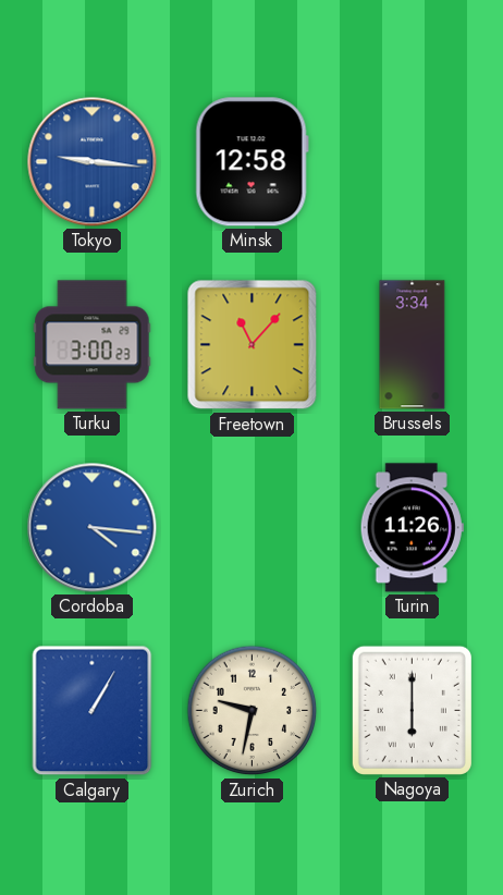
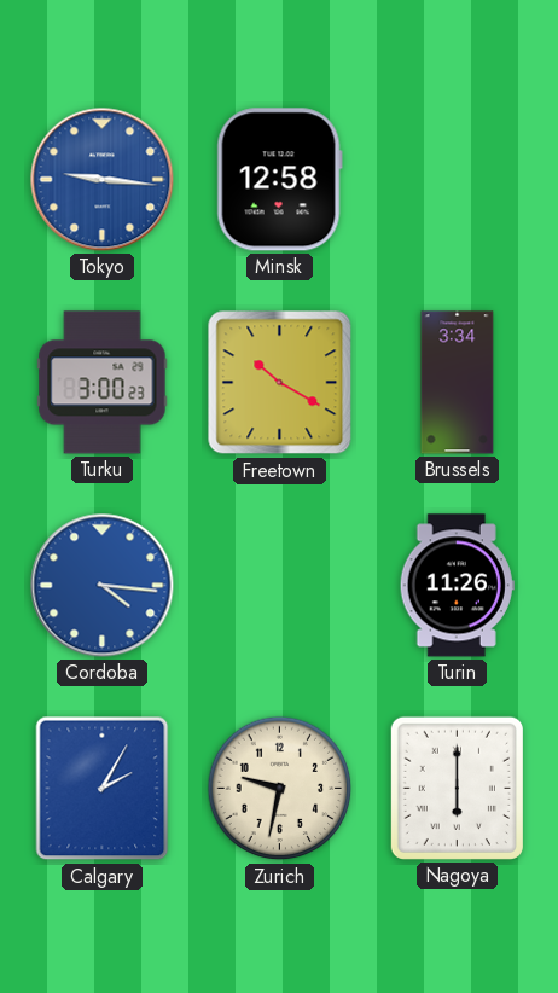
Freetown: 11:07 -> 10:20 (280, 383)
Calgary: 1:05 -> 2:05 (103, 789)
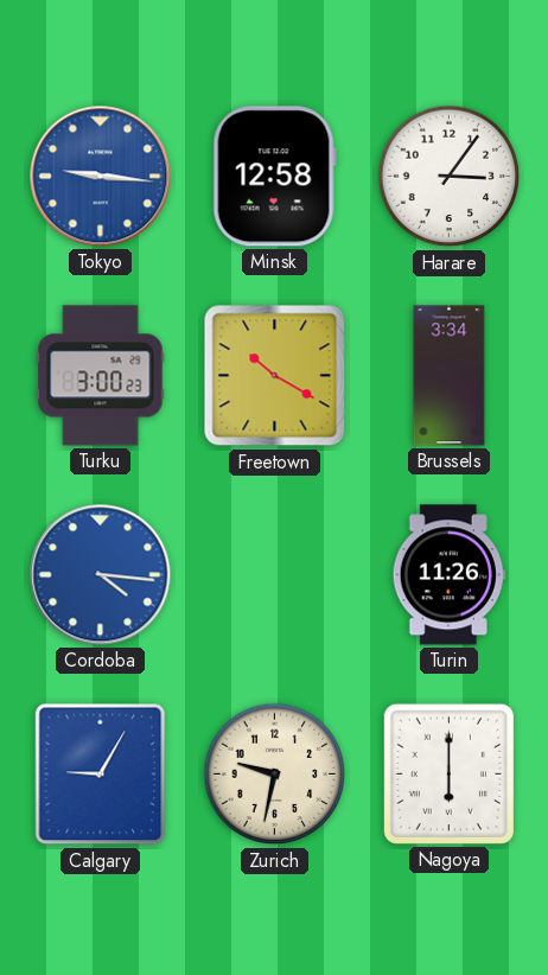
Harare: none -> 3:06 (450, 177)
Calgary: 2:05 -> 9:05 (101, 775)
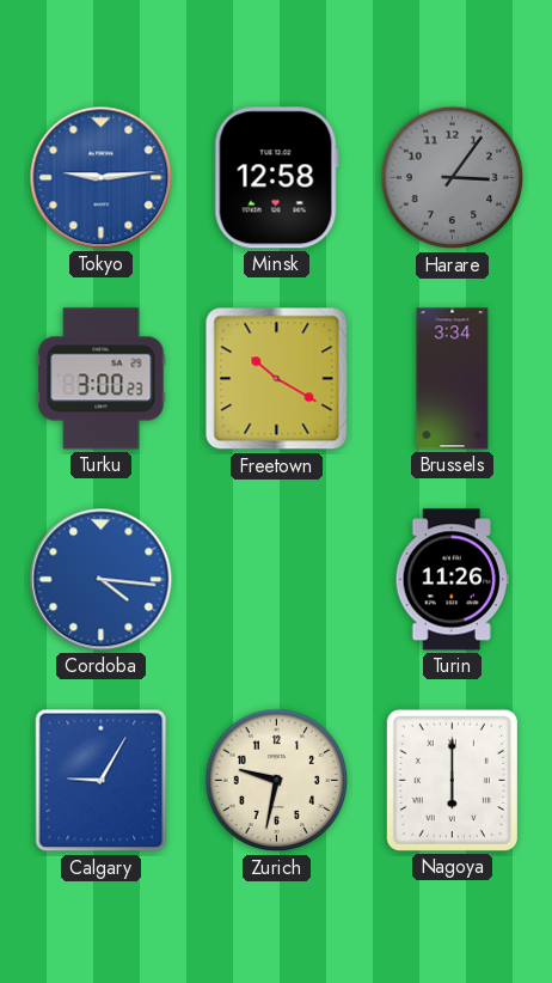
Tokyo: 9:16 -> 9:14 (102, 178)
Harare dial: white -> grey (453, 178)
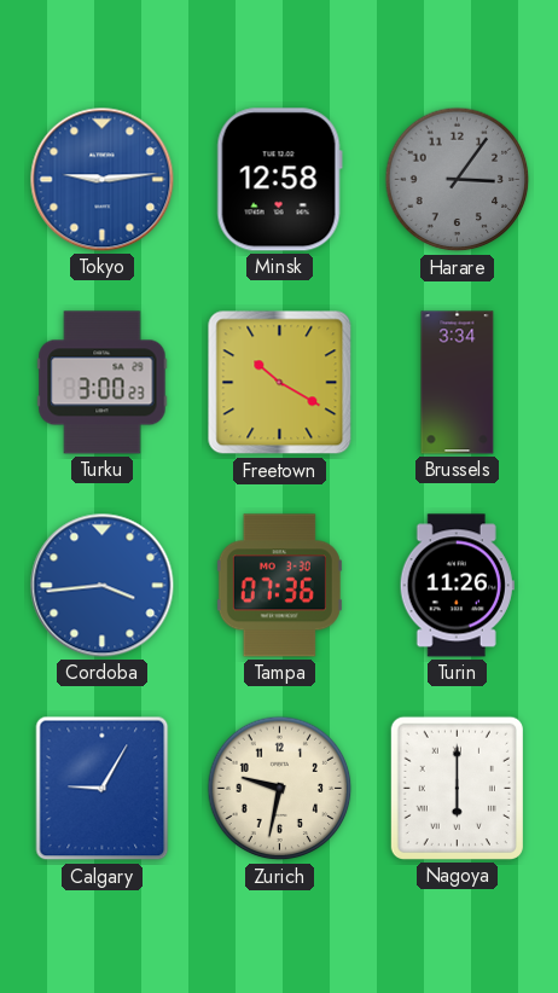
Cordoba: 4:16 -> 3:44 (103, 586)
Tampa: none -> 07:36 (279, 586)
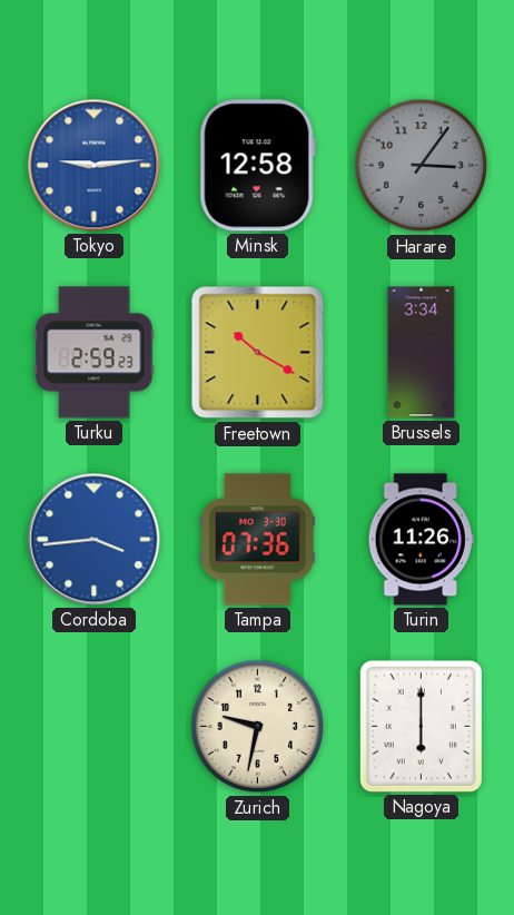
Turku: 3:00 -> 2:59 (95, 353)
Calgary: 9:05 -> none (103, 789)
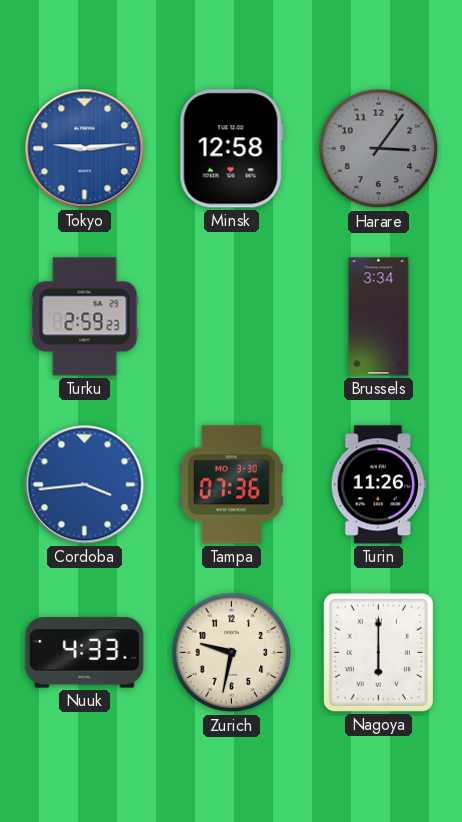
Freetown: 10:20 -> none (258, 353)
Nuuk: none -> 4:33 (85, 653)
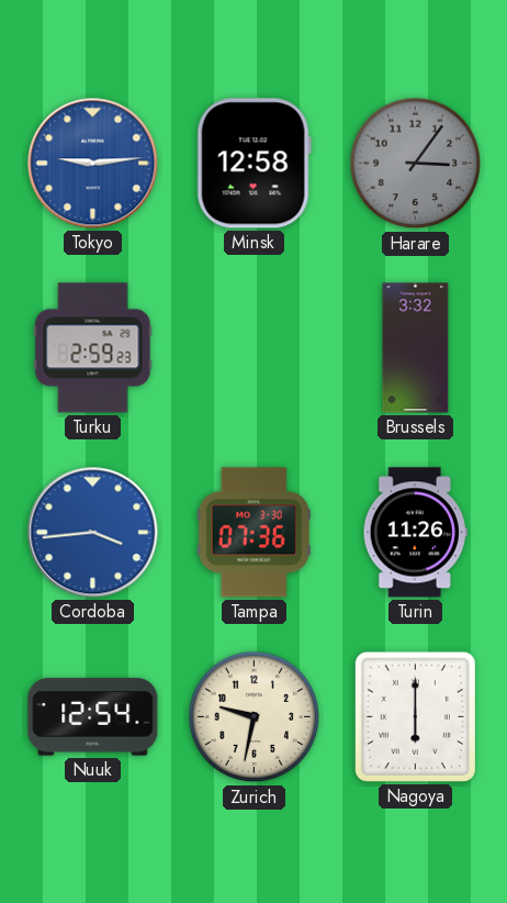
Brussels: 3:34 -> 3:32 (416, 348)
Nuuk: 4:33 -> 12:54 (93, 717)
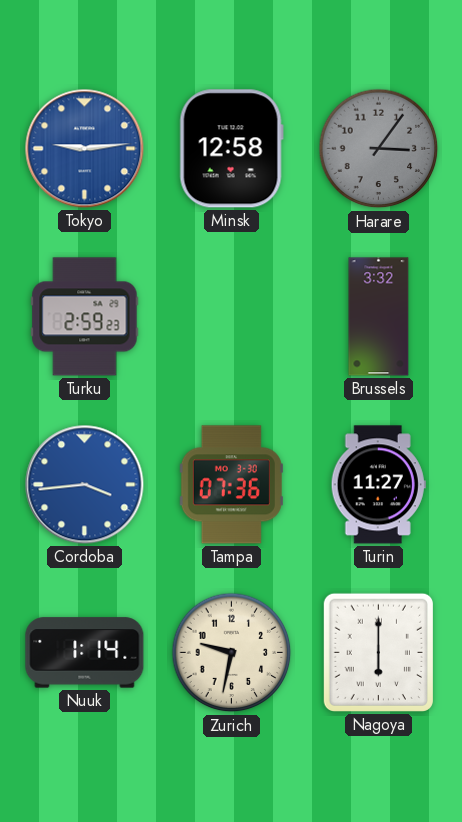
Turin: 11:26 -> 11:27 (378, 485)
Nuuk: 12:54 -> 1:14 (85, 653)
